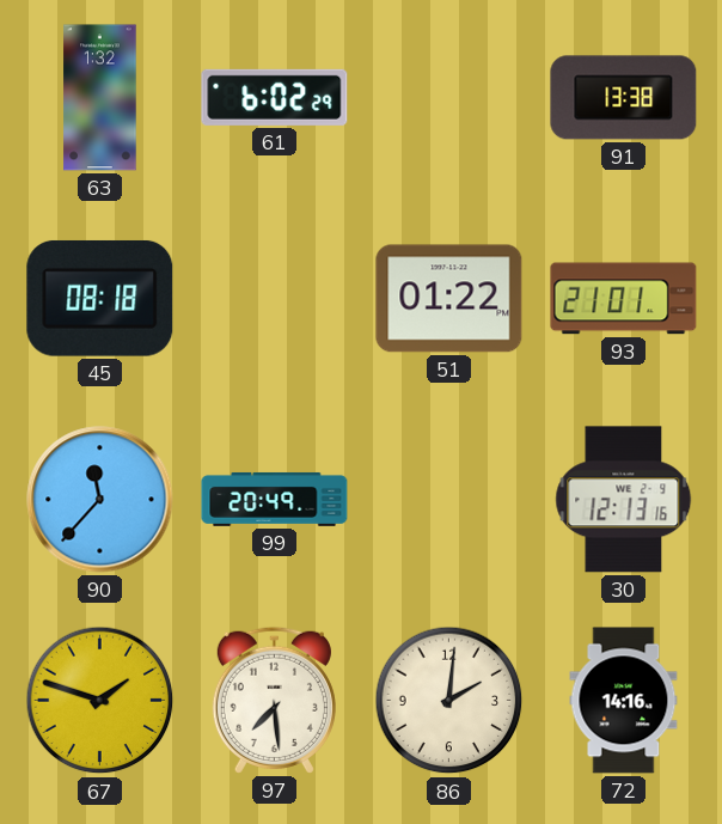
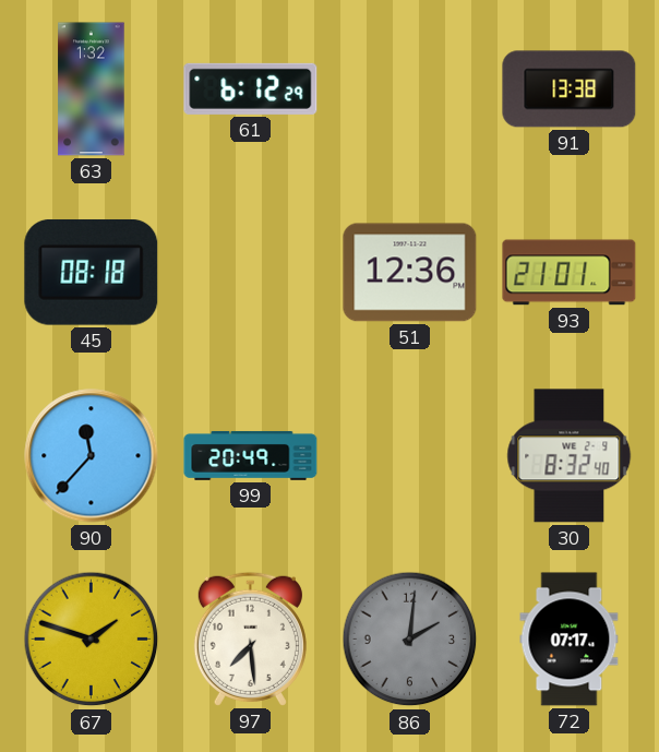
61: 6:02 -> 6:12 (251, 88)
51: 01:22 -> 12:36 (410, 273)
30: 12:13 -> 8:32 (570, 456)
86 dial: cream -> grey (410, 640)
72: 14:16 -> 07:17 (570, 640)
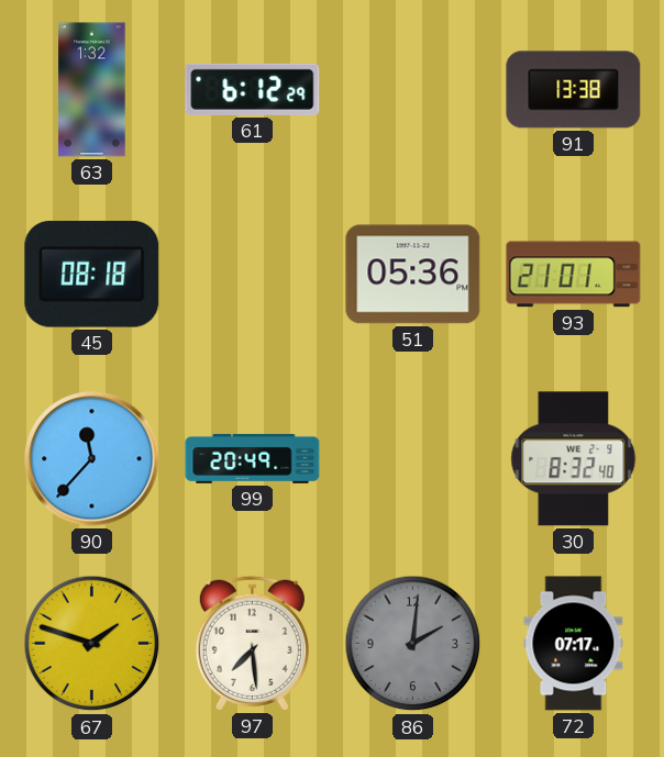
51: 12:36 -> 05:36 (413, 275)
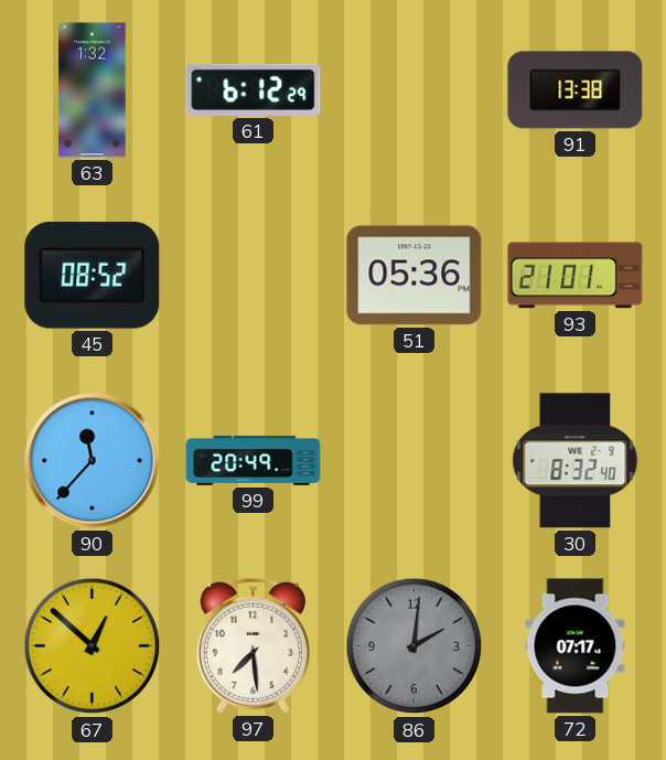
45: 08:18 -> 08:52 (93, 275)
67: 1:48 -> 12:52 (93, 646)
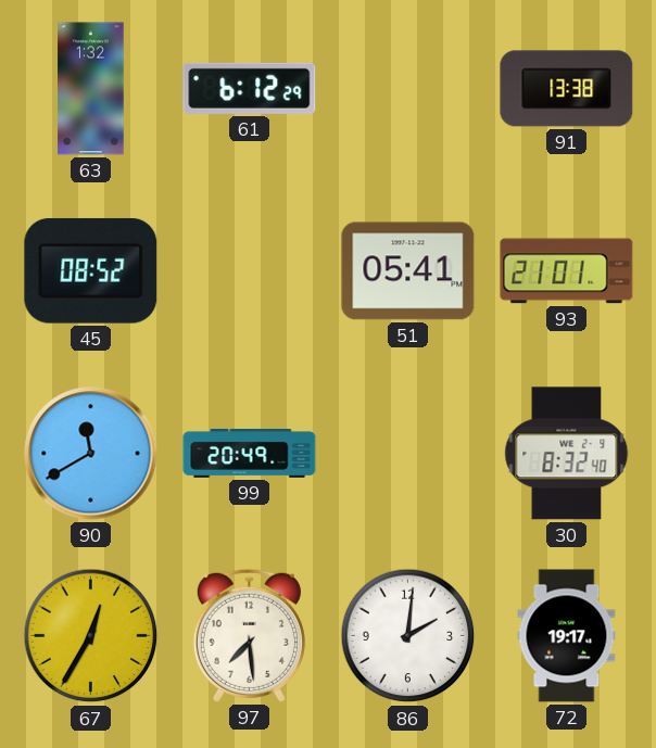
51: 05:36 -> 05:41 (408, 271)
90: 11:37 -> 11:40 (91, 454)
67: 12:52 -> 12:35 (91, 636)
86 dial: grey -> white (408, 636)
72: 07:17 -> 19:17 (567, 636)
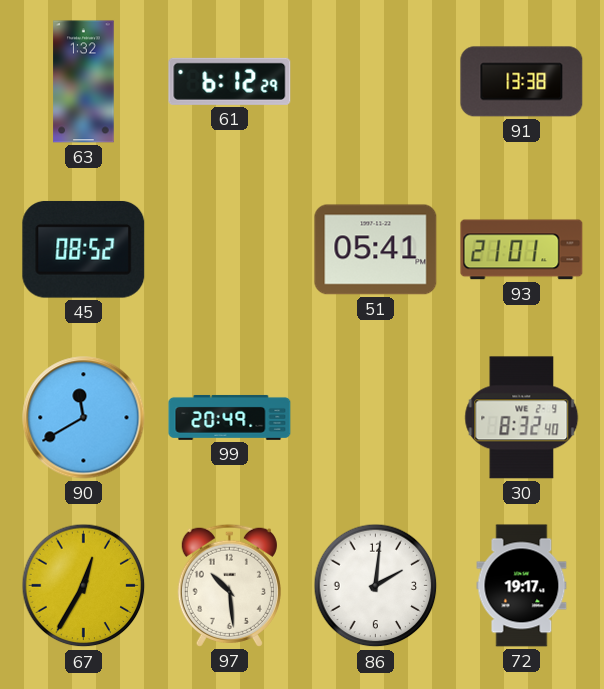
97: 7:29 -> 10:29 (229, 585)
